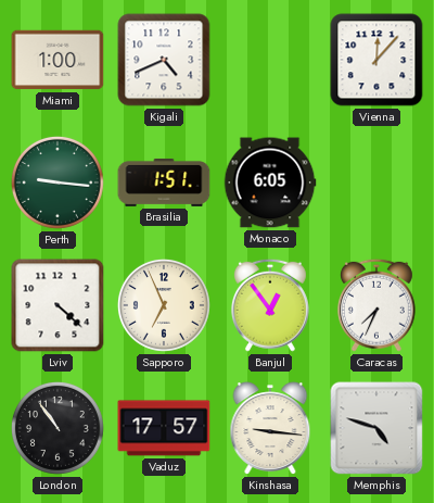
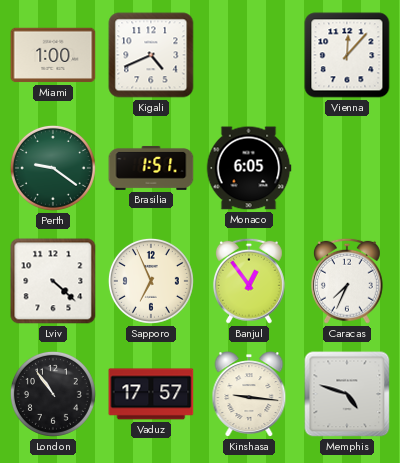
Perth: 9:16 -> 9:21 (53, 168)
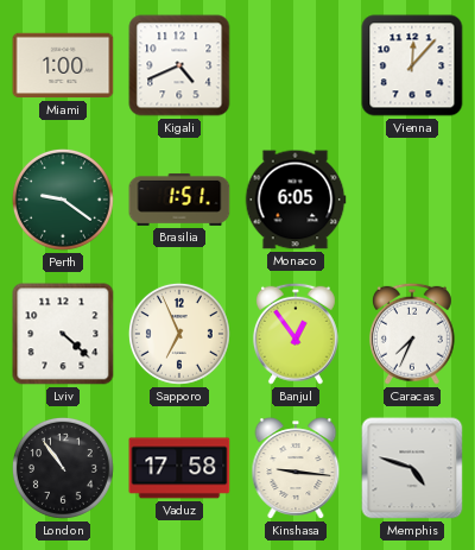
Vaduz: 17:57 -> 17:58 (179, 468)
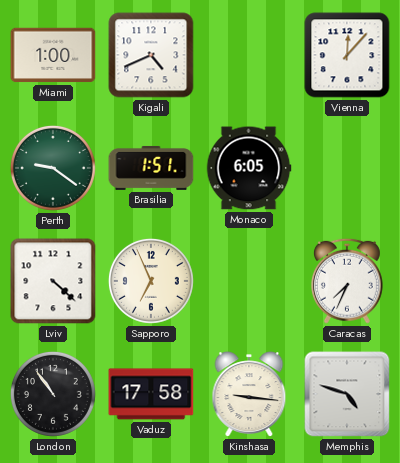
Banjul: 12:54 -> none (296, 334)
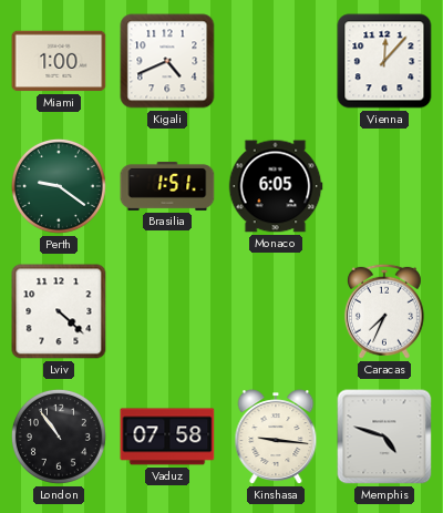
Sapporo: 6:56 -> none (151, 281)
Vaduz: 17:58 -> 07:58 (167, 437)
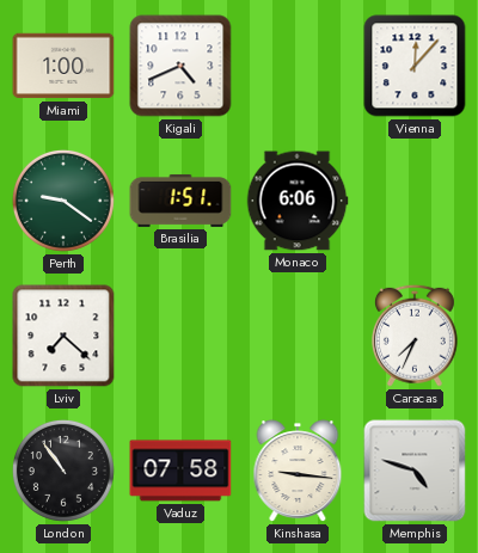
Monaco: 6:05 -> 6:06 (298, 201)
Lviv: 4:22 -> 7:22 (63, 336)
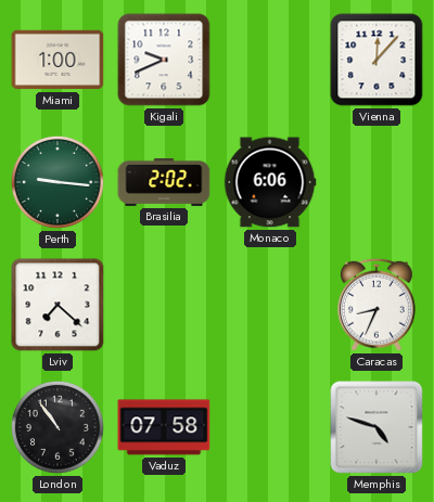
Kigali: 4:41 -> 9:41 (164, 60)
Perth: 9:21 -> 9:16 (58, 182)
Brasilia: 1:51 -> 2:02 (164, 182)
Caracas: 7:34 -> 8:34 (376, 305)
Kinshasa: 9:16 -> none (298, 471)
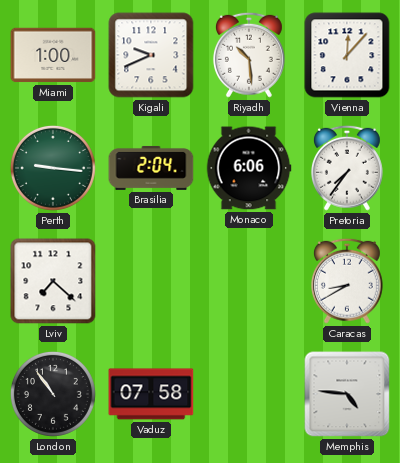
Riyadh: none -> 10:29 (249, 55)
Brasilia: 2:02 -> 2:04 (151, 168)
Pretoria: none -> 7:36 (347, 168)
Caracas: 8:34 -> 8:40 (347, 281)
Memphis: 4:48 -> 4:46 (347, 394)
